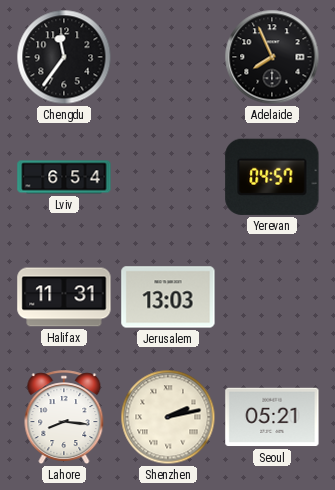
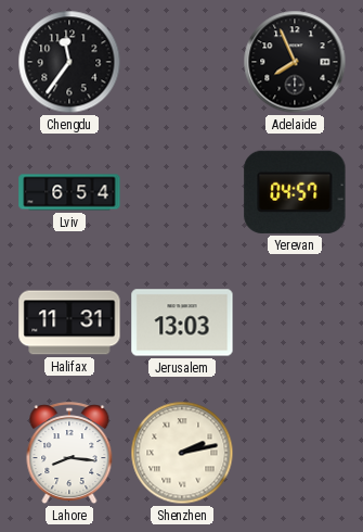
Seoul: 05:21 -> none (272, 417)
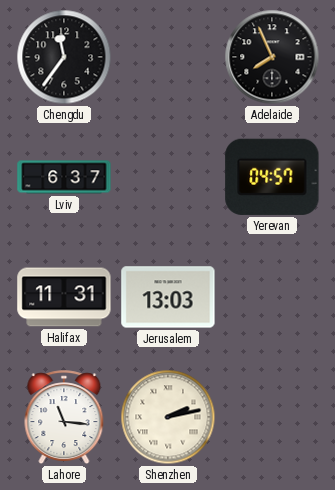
Lviv: 6:54 -> 6:37 (64, 177)
Lahore: 8:16 -> 11:16 (64, 418)
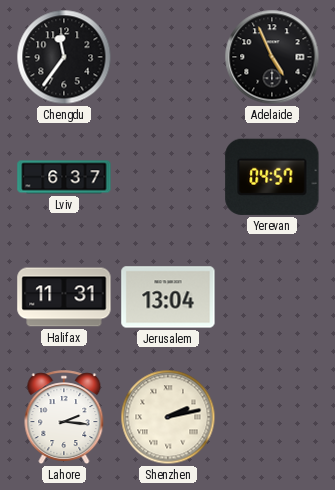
Adelaide: 7:56 -> 4:56 (272, 57)
Jerusalem: 13:03 -> 13:04 (168, 297)
Lahore: 11:16 -> 2:16 (64, 418)
